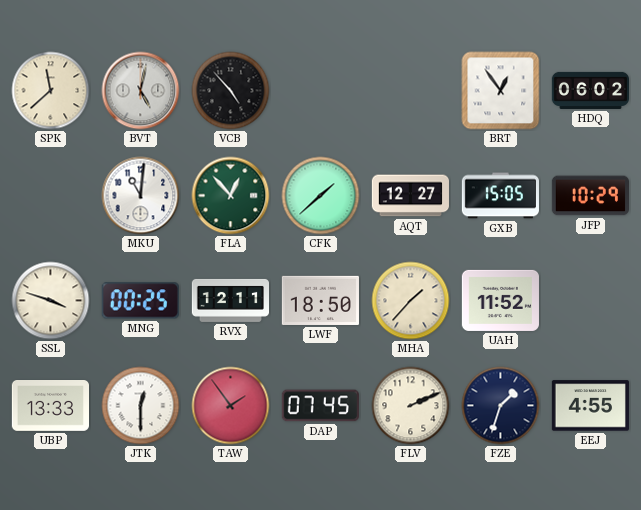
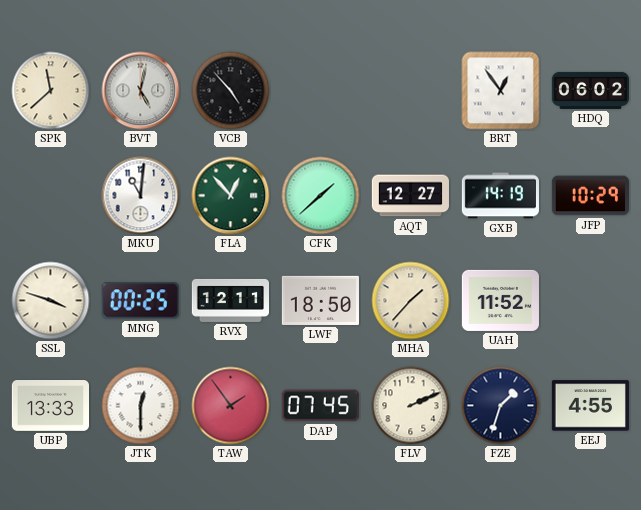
GXB: 15:05 -> 14:19 (500, 196)
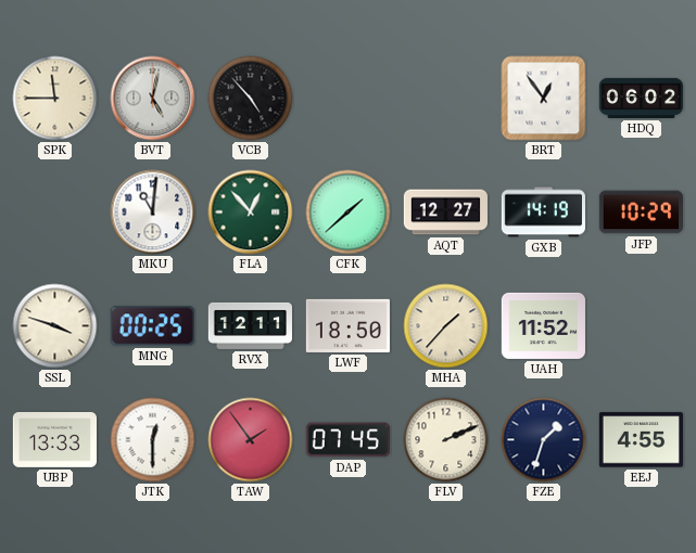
SPK: 11:38 -> 11:45 (55, 99)
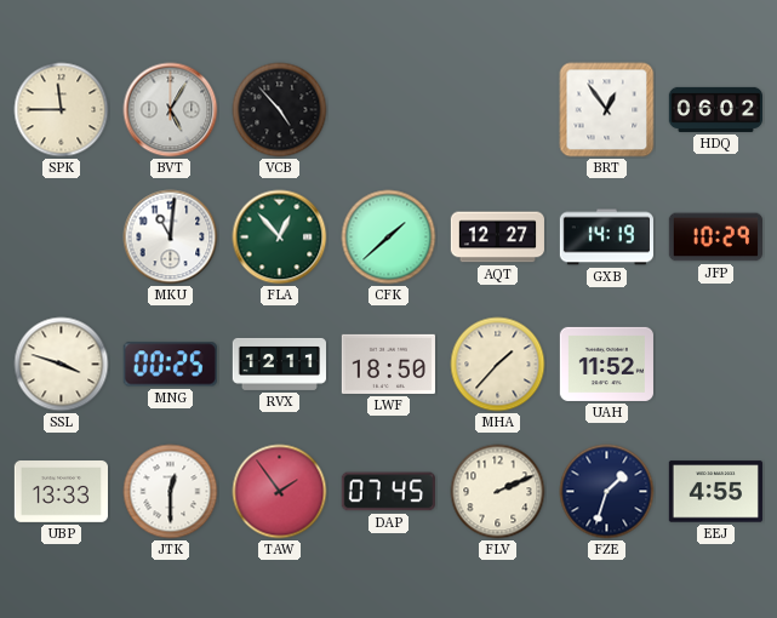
BVT: 5:02 -> 5:05 (171, 110)
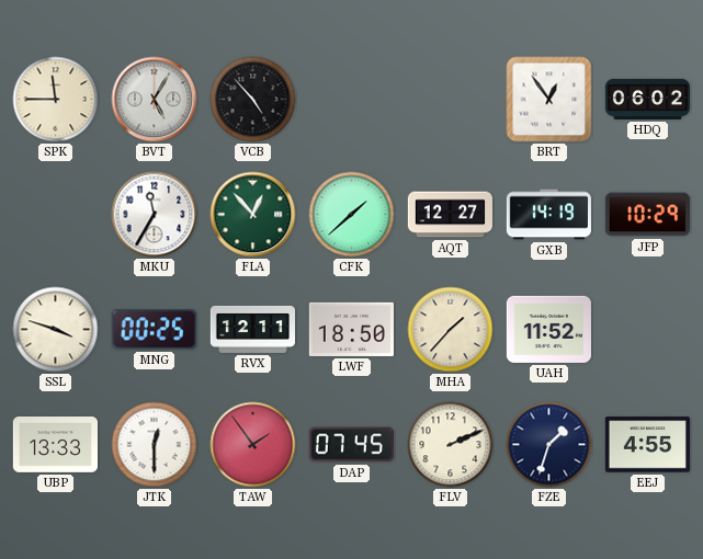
MKU: 11:01 -> 11:35 (155, 215)
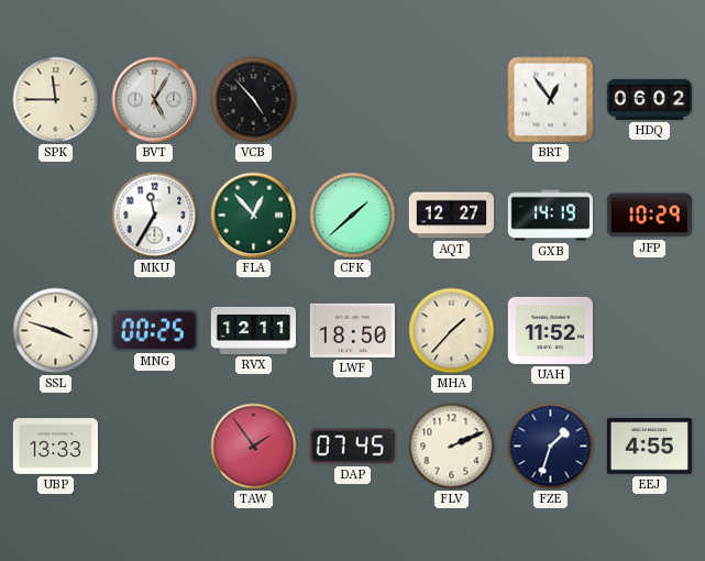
JTK: 12:30 -> none (155, 445)
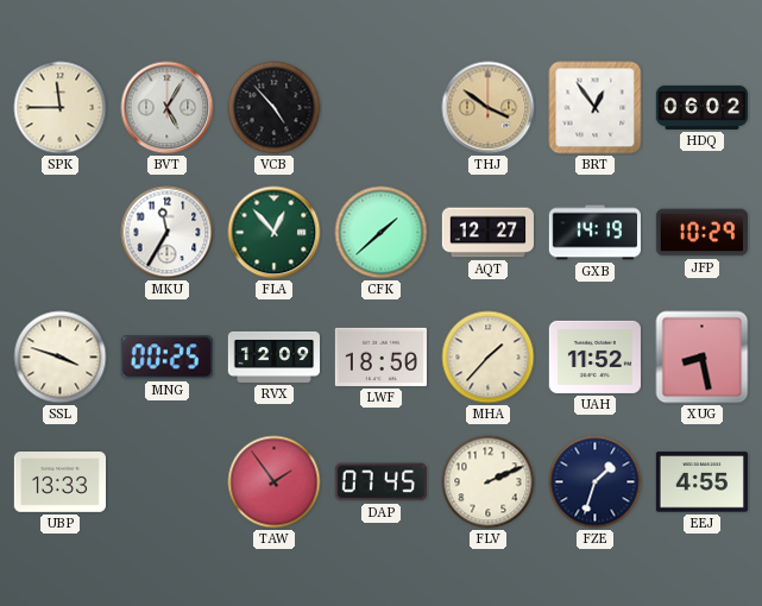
THJ: none -> 3:51 (489, 108)
RVX: 12:11 -> 12:09 (273, 356)
XUG: none -> 8:28 (703, 358)
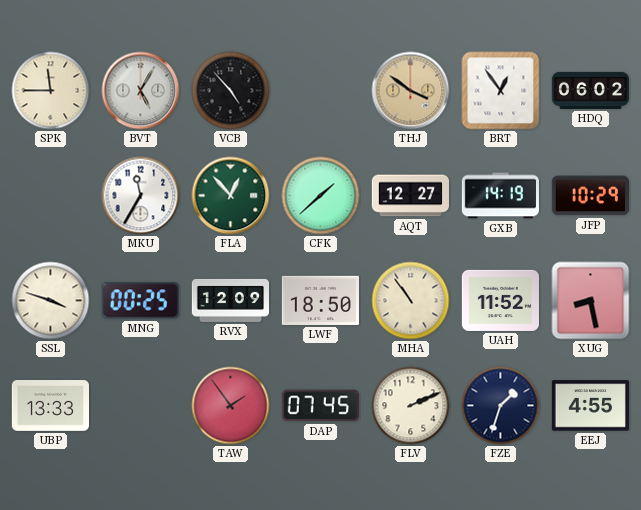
MHA: 1:37 -> 10:54 (411, 301)
